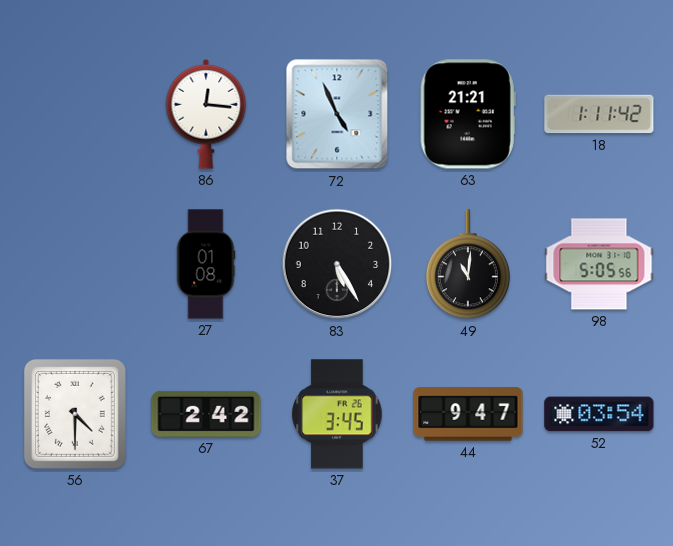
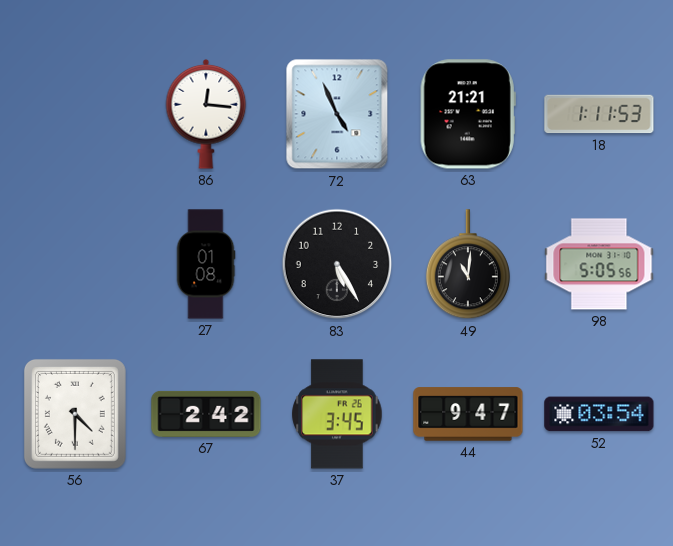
18: 1:11:42 -> 1:11:53 (599, 114)
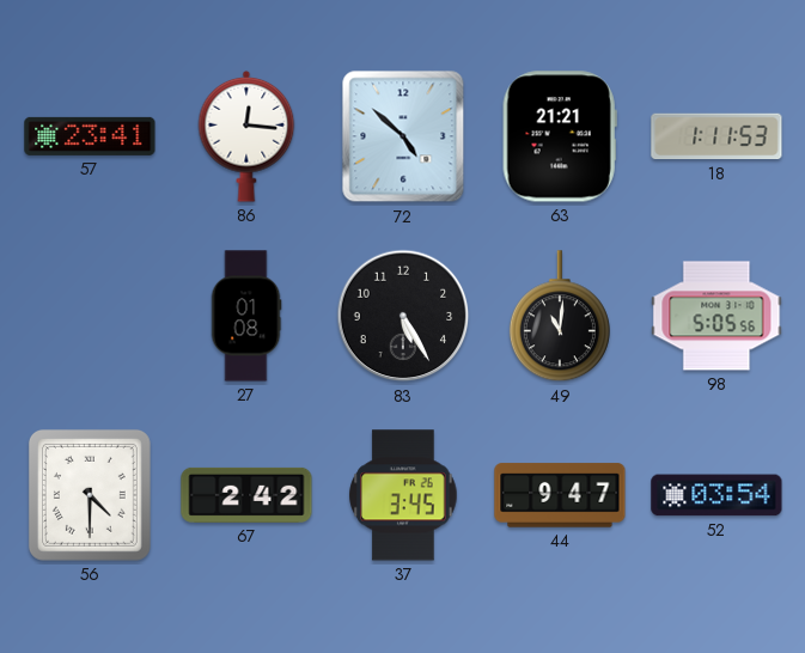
57: none -> 23:41 (90, 136)
72: 4:56 -> 4:52 (403, 136)
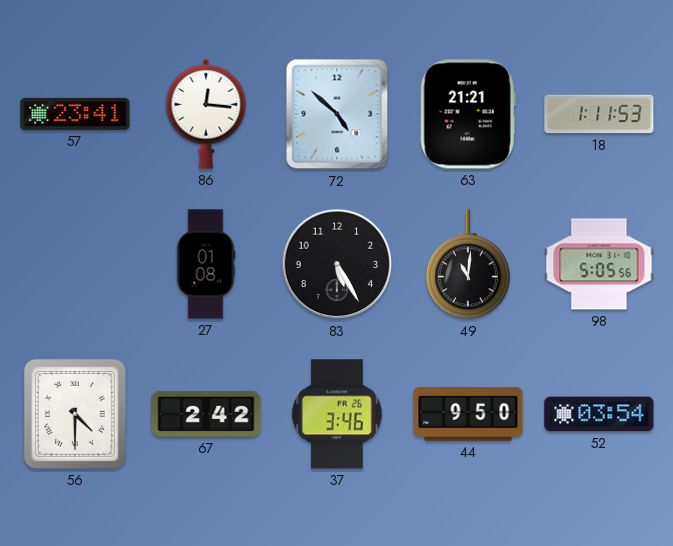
37: 3:45 -> 3:46 (337, 414)
44: 9:47 -> 9:50 (468, 414)
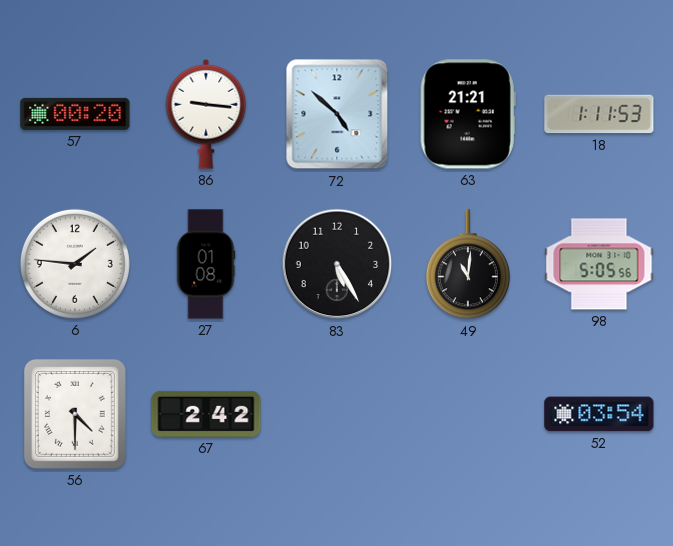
57: 23:41 -> 00:20 (75, 114)
86: 12:16 -> 9:16 (206, 114)
6: none -> 1:46 (75, 264)
37: 3:46 -> none (337, 414)
44: 9:50 -> none (468, 414)
